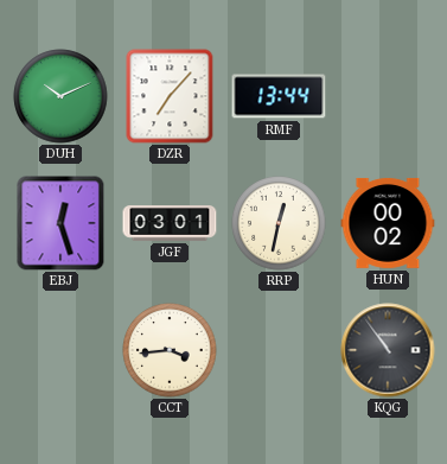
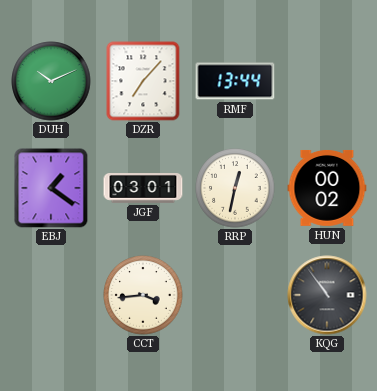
EBJ: 12:27 -> 1:21 (51, 188)
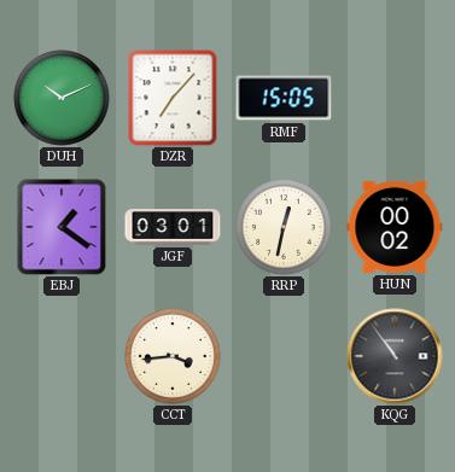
RMF: 13:44 -> 15:05 (284, 98)
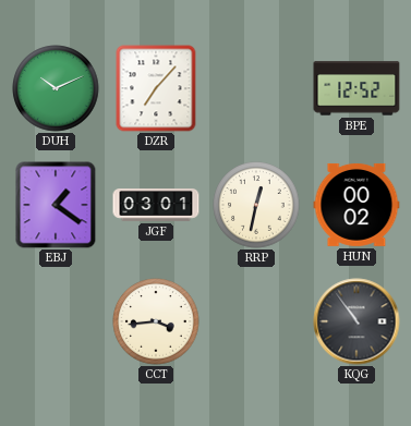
RMF: 15:05 -> none (284, 98)
BPE: none -> 12:52 (356, 88)
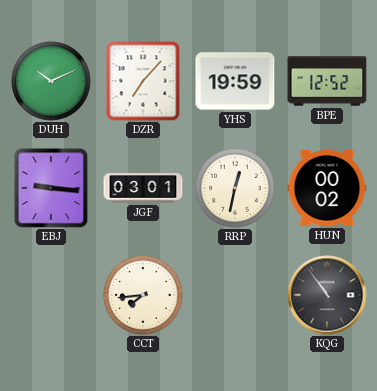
YHS: none -> 19:59 (235, 81)
EBJ: 1:21 -> 9:16 (51, 188)
CCT: 3:44 -> 7:44 (143, 295)
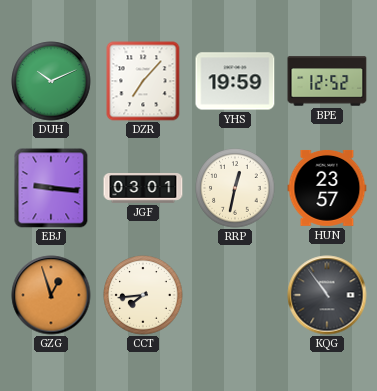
HUN: 00:02 -> 23:57 (327, 188)
GZG: none -> 12:57 (51, 295)
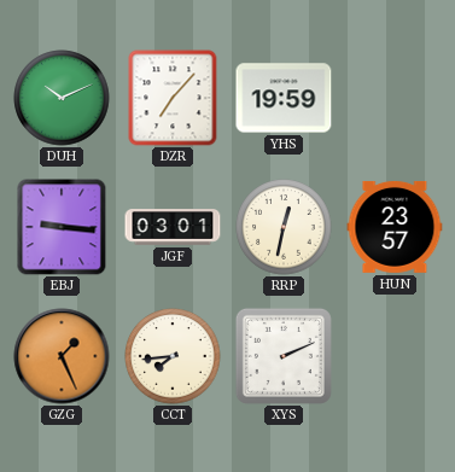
BPE: 12:52 -> none (327, 81)
GZG: 12:57 -> 1:26 (62, 356)
XYS: none -> 2:11 (284, 356)
KQG: 10:54 -> none (327, 295)
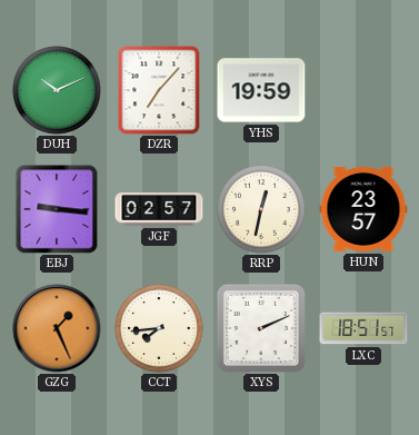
JGF: 03:01 -> 02:57 (159, 209)
LXC: none -> 18:51 (363, 328)
